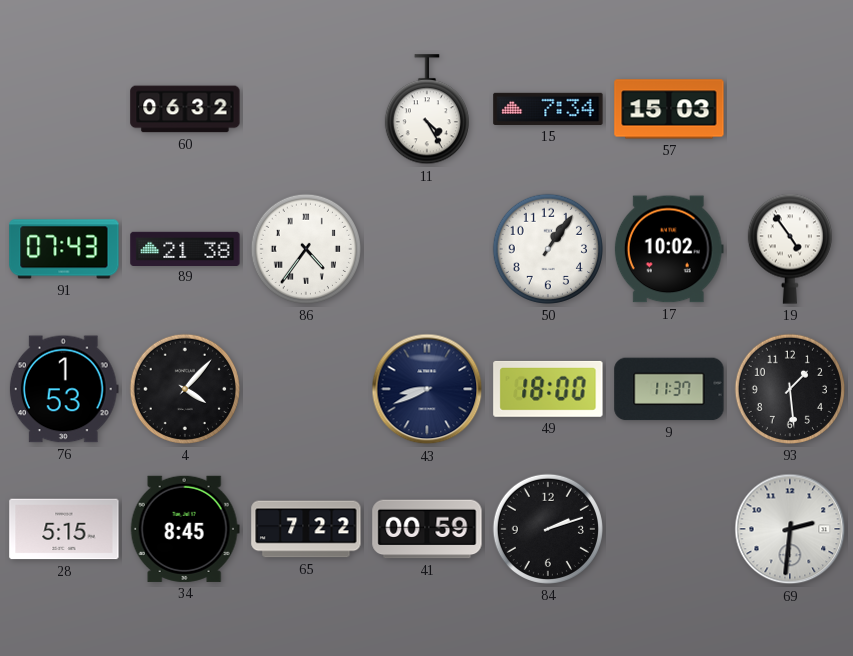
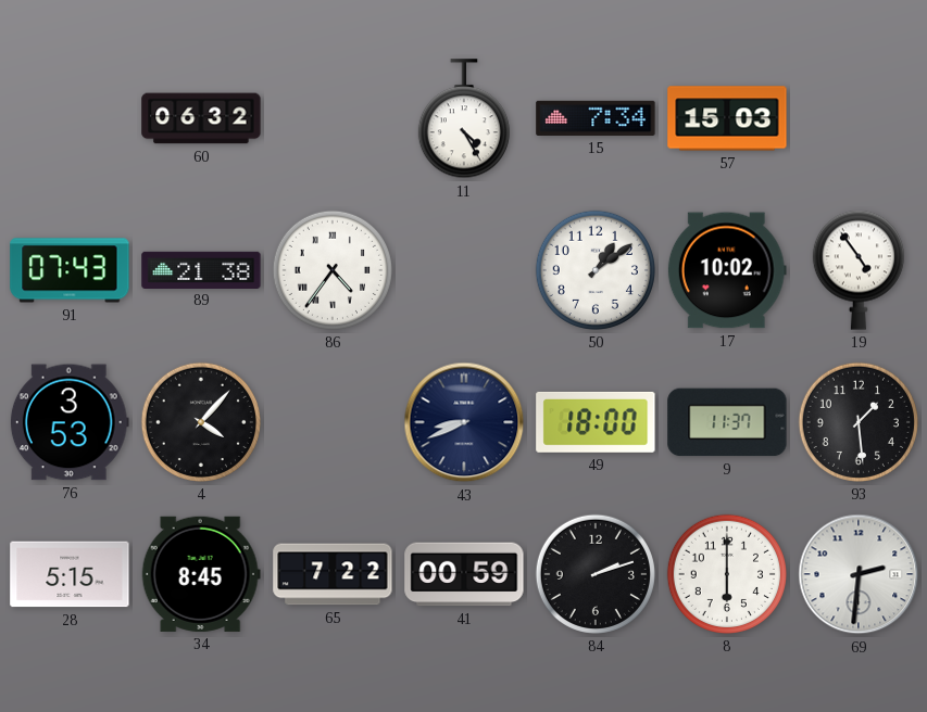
50: 1:06 -> 1:09 (596, 270)
76: 1:53 -> 3:53 (70, 422)
8: none -> 6:00 (727, 574)
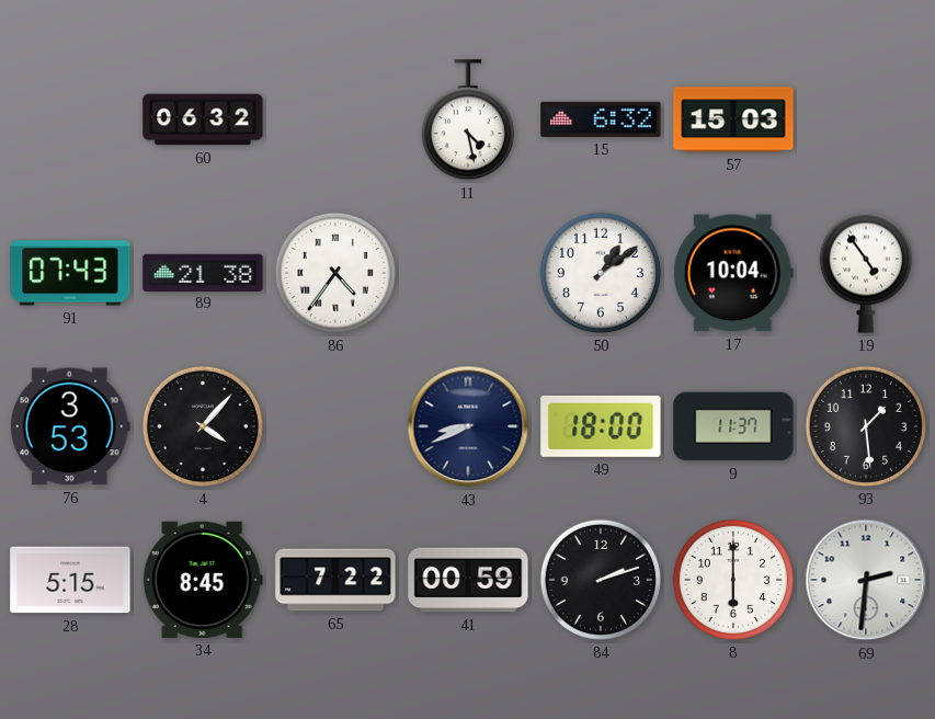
11: 4:25 -> 4:28 (468, 121)
15: 7:34 -> 6:32 (601, 119)
17: 10:02 -> 10:04 (733, 273)
